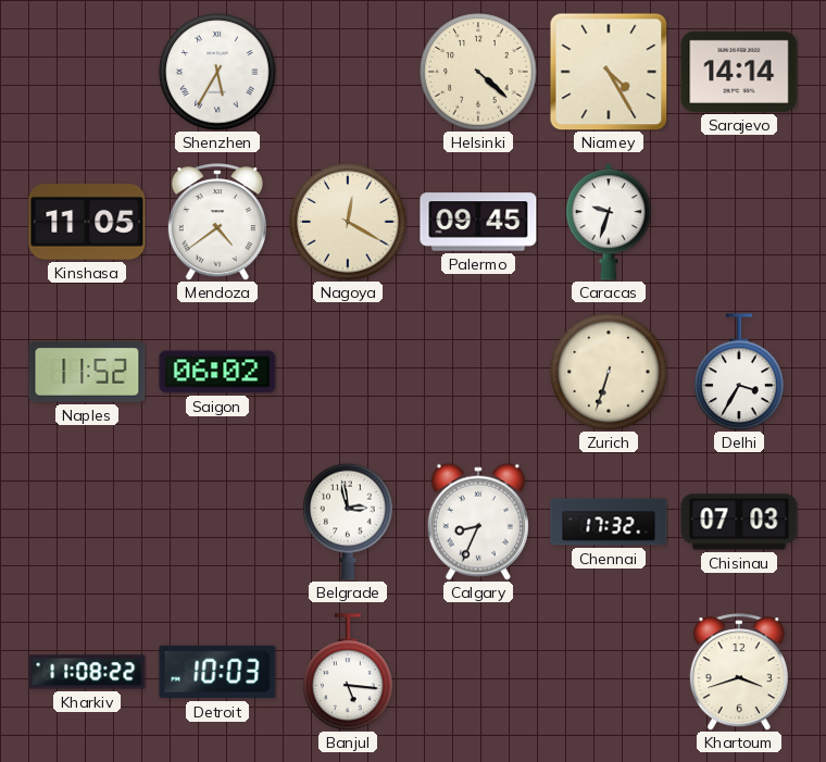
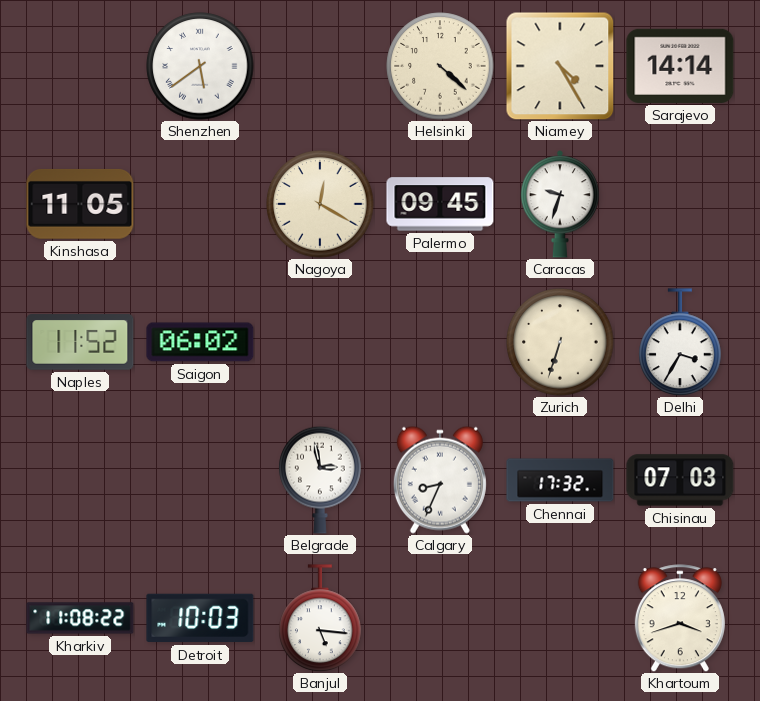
Shenzhen: 5:35 -> 5:39 (200, 66)
Mendoza: 4:39 -> none (217, 222)
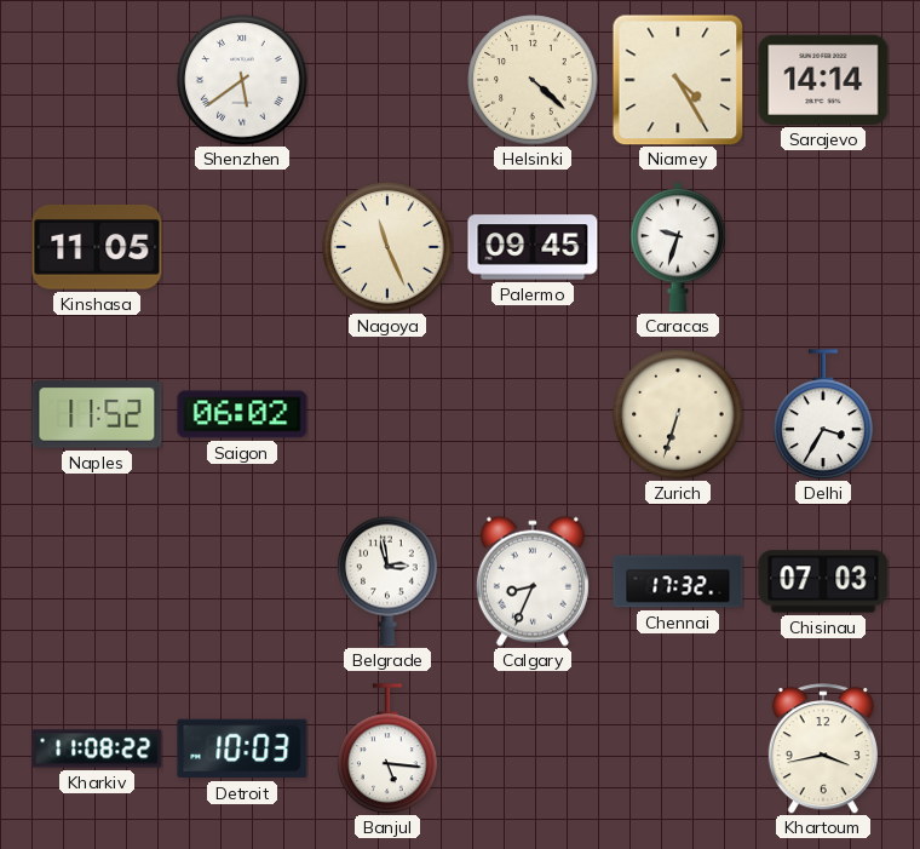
Nagoya: 12:20 -> 11:26 (387, 247)
Khartoum: 3:42 -> 3:43 (823, 748)
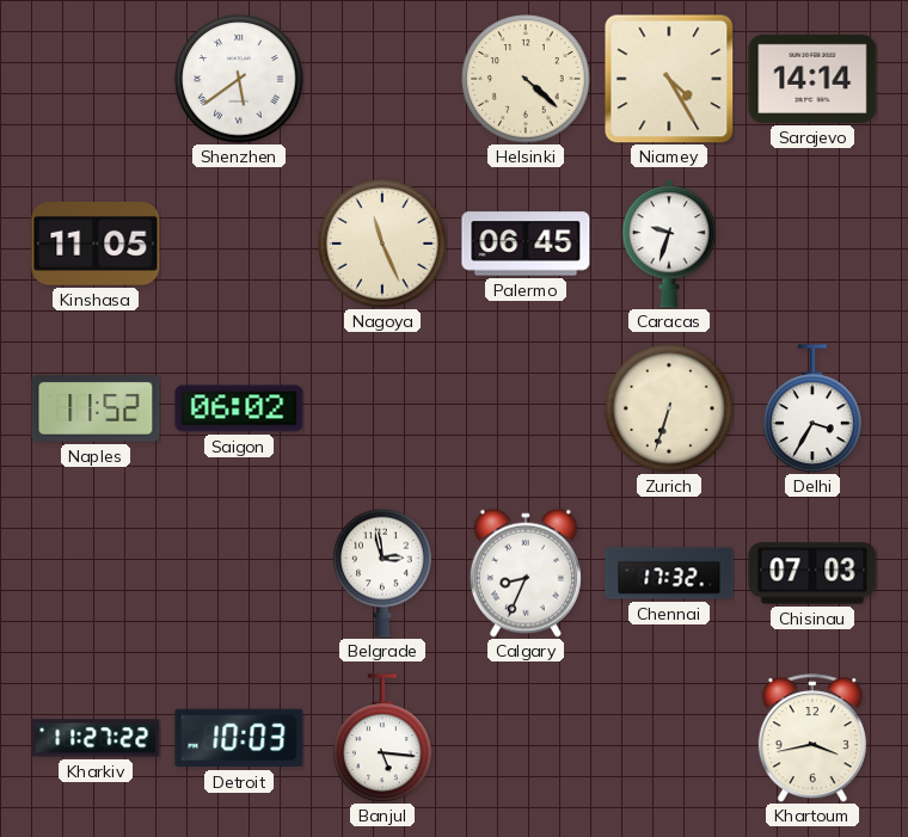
Palermo: 09:45 -> 06:45 (526, 244)
Kharkiv: 11:08 -> 11:27 (96, 738)
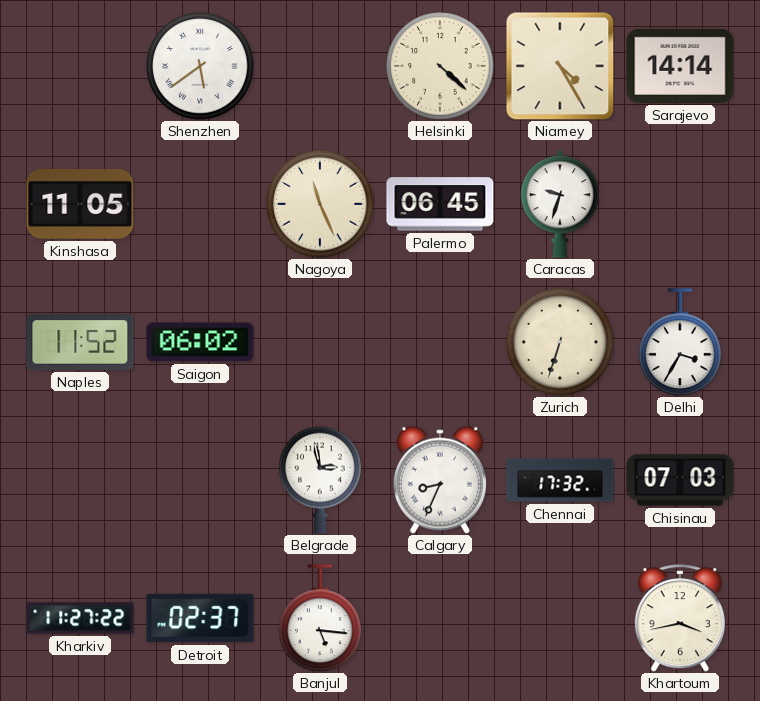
Detroit: 10:03 -> 02:37 (200, 618)
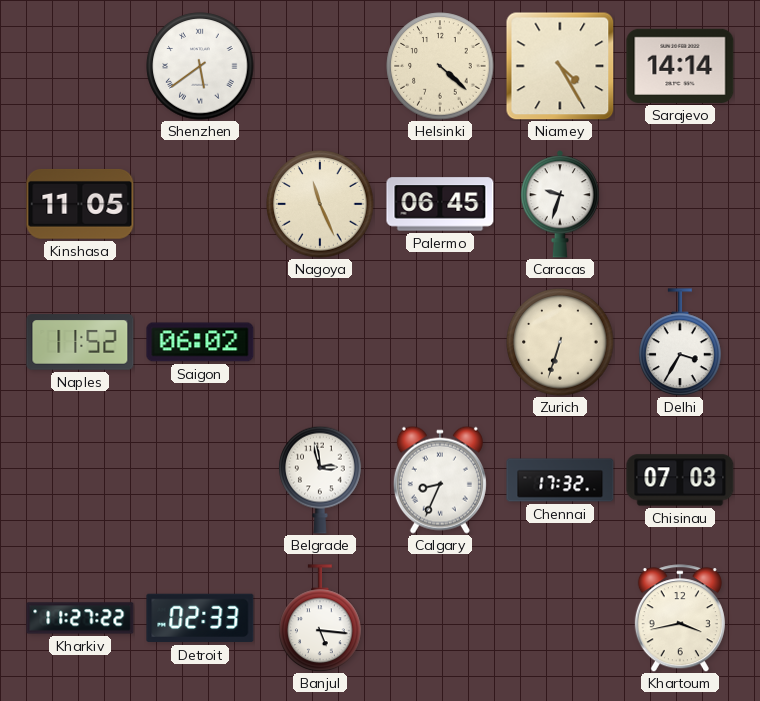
Detroit: 02:37 -> 02:33 (200, 618)
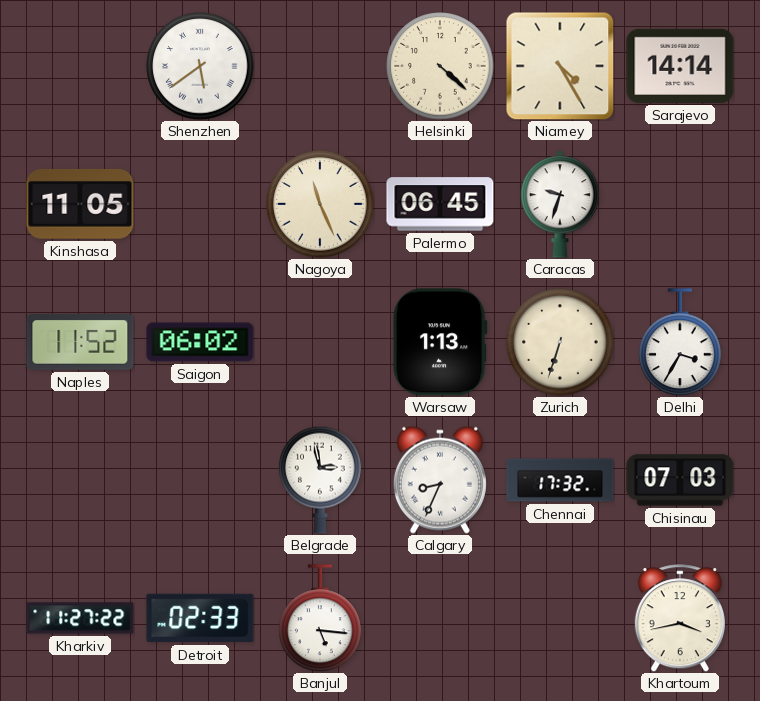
Warsaw: none -> 1:13 (440, 342)
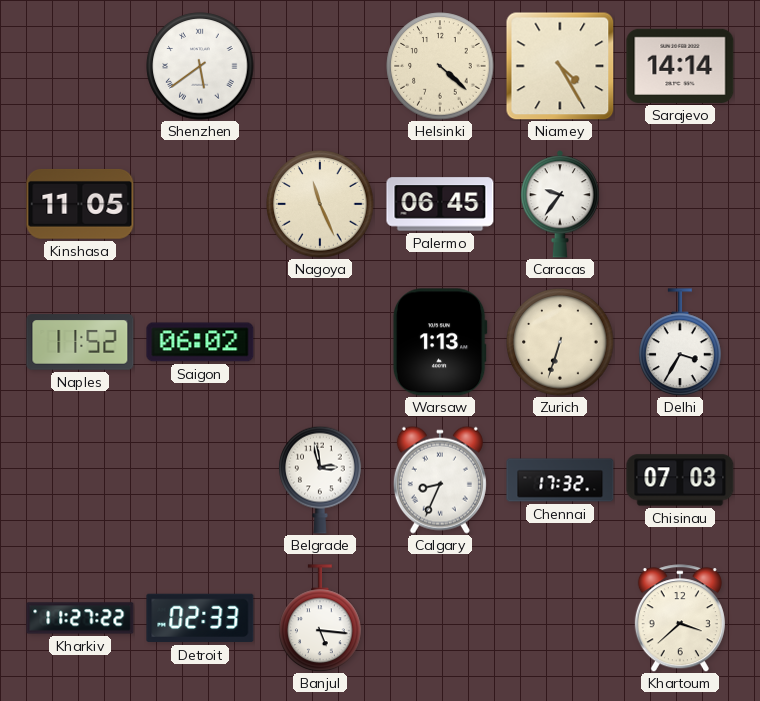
Caracas: 9:33 -> 9:36 (560, 204)
Khartoum: 3:43 -> 3:38 (680, 618)
